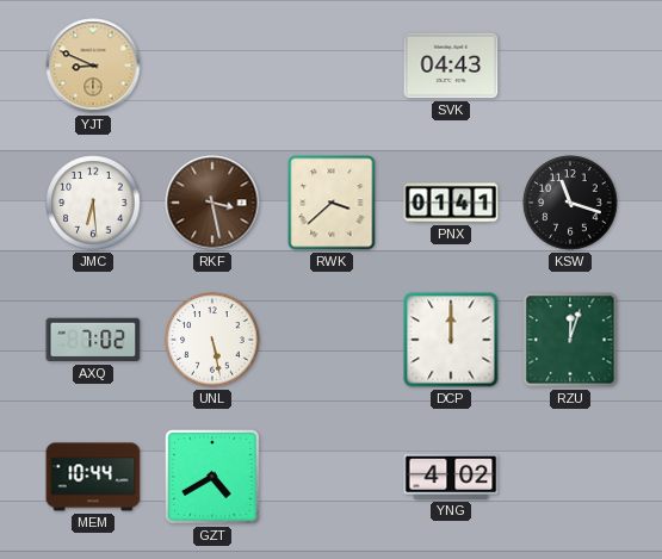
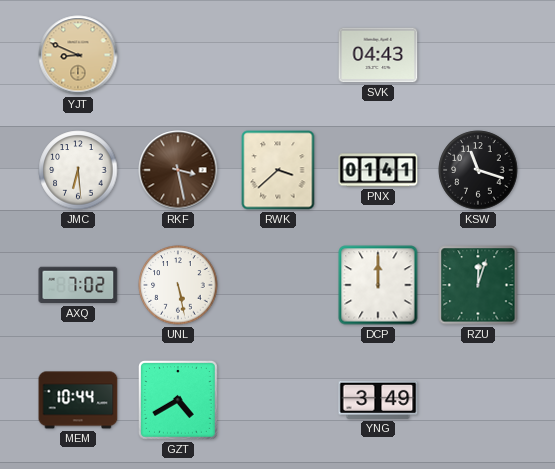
YNG: 4:02 -> 3:49 (378, 400)
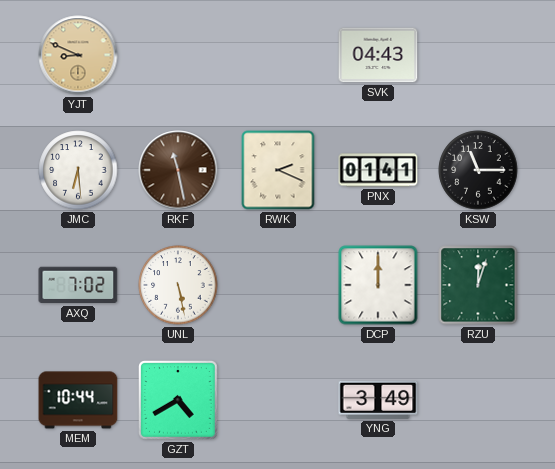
RKF: 3:28 -> 11:28 (178, 170)
RWK: 3:38 -> 2:19 (278, 170)
KSW: 11:18 -> 11:15 (478, 170)
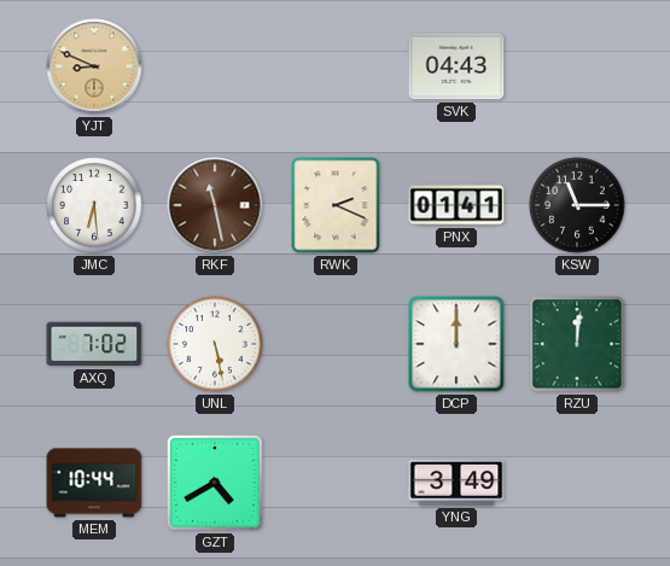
RZU: 12:03 -> 12:01 (577, 344)
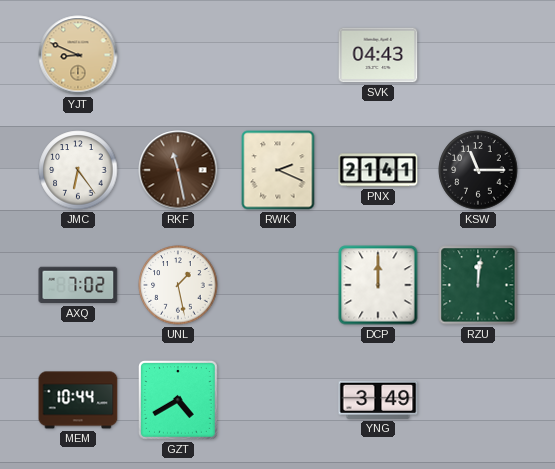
JMC: 6:29 -> 6:24 (78, 170)
PNX: 01:41 -> 21:41 (378, 170)
UNL: 5:28 -> 1:28 (178, 285)
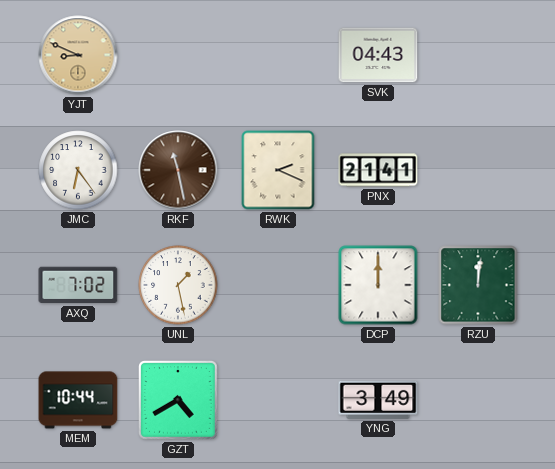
KSW: 11:15 -> none (478, 170)
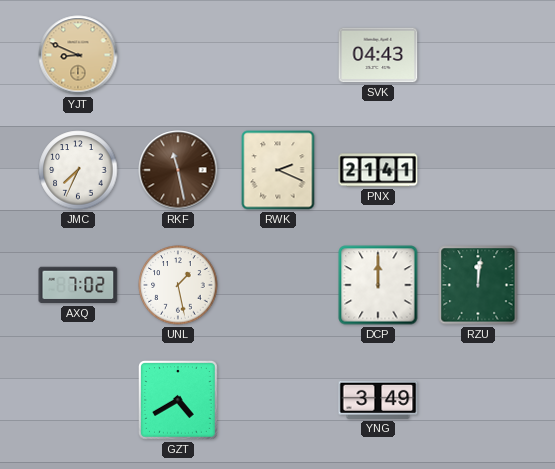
JMC: 6:24 -> 7:34 (78, 170)
MEM: 10:44 -> none (78, 400)
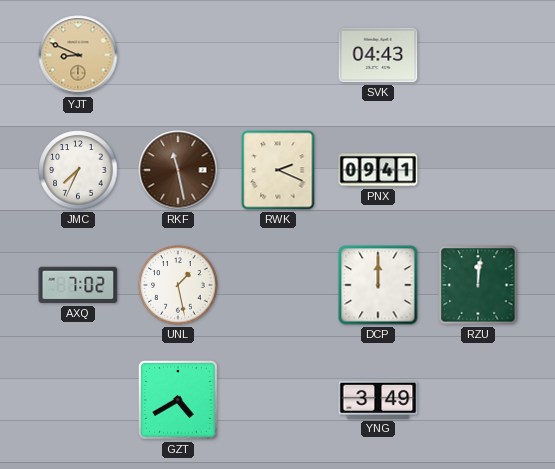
PNX: 21:41 -> 09:41 (378, 170)
